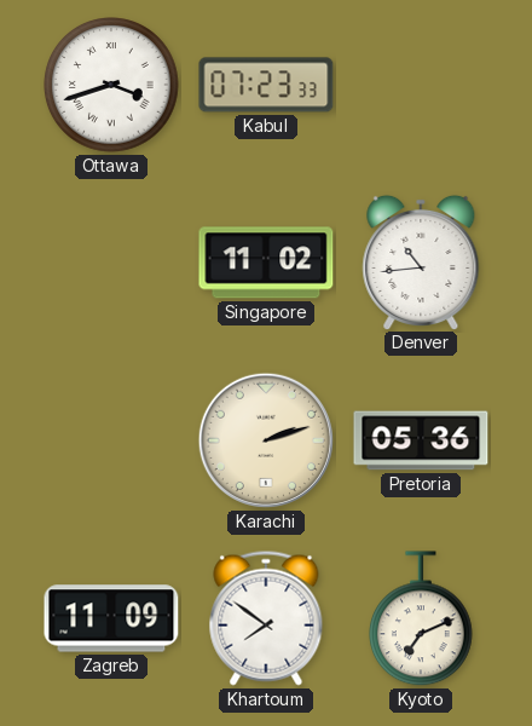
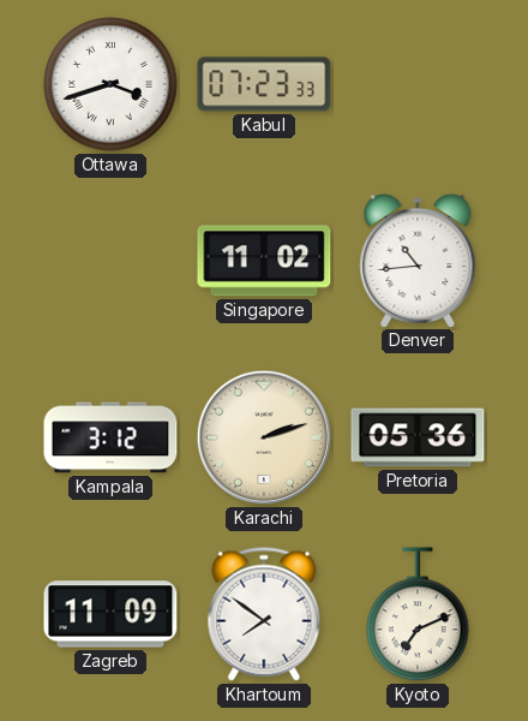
Kampala: none -> 3:12 (110, 437)
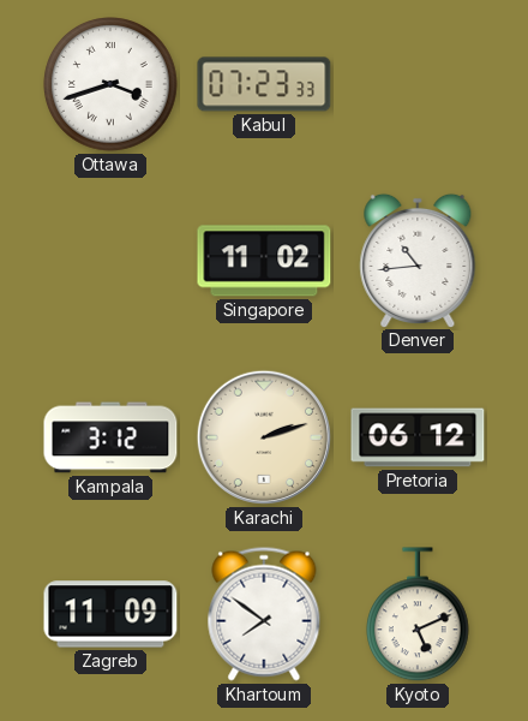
Pretoria: 05:36 -> 06:12 (418, 437)
Kyoto: 7:11 -> 5:11 (419, 615)
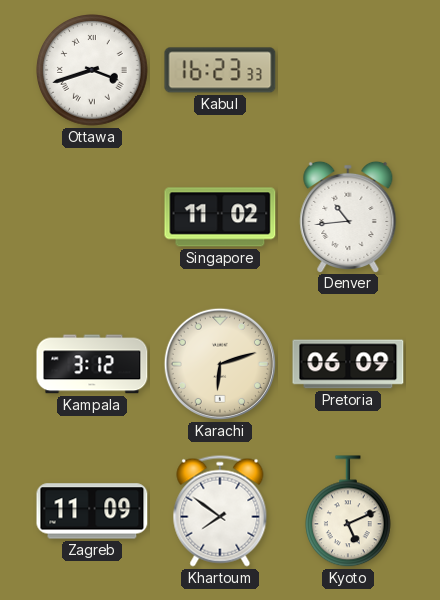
Kabul: 07:23 -> 16:23 (220, 70)
Karachi: 2:12 -> 6:12 (220, 364)
Pretoria: 06:12 -> 06:09 (348, 364)
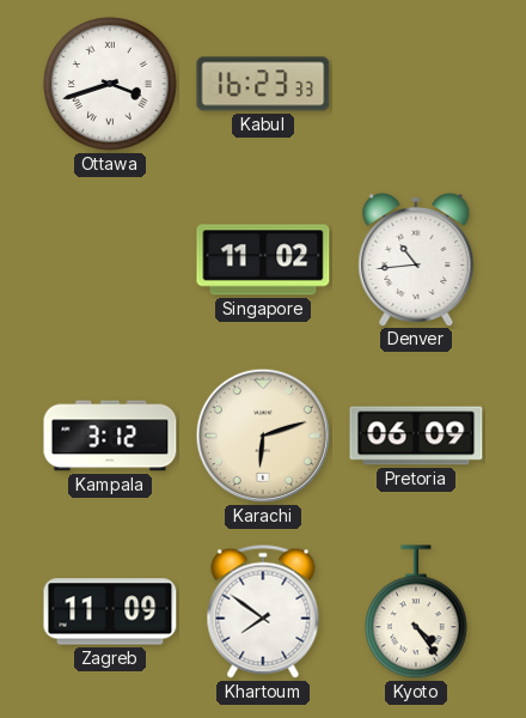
Kyoto: 5:11 -> 4:24 (417, 613)
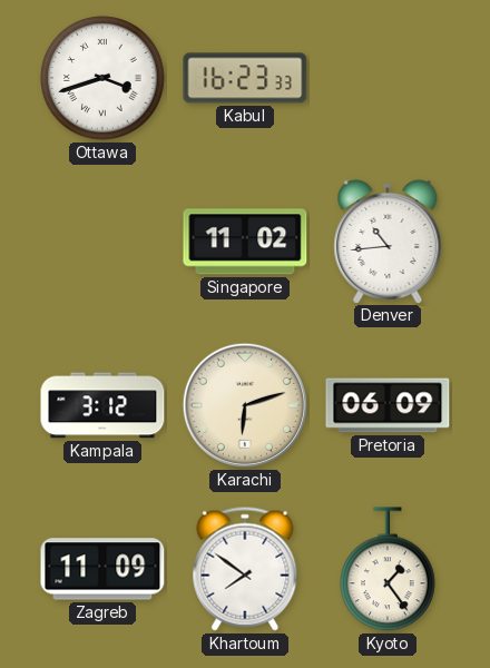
Kyoto: 4:24 -> 1:24 (389, 570)
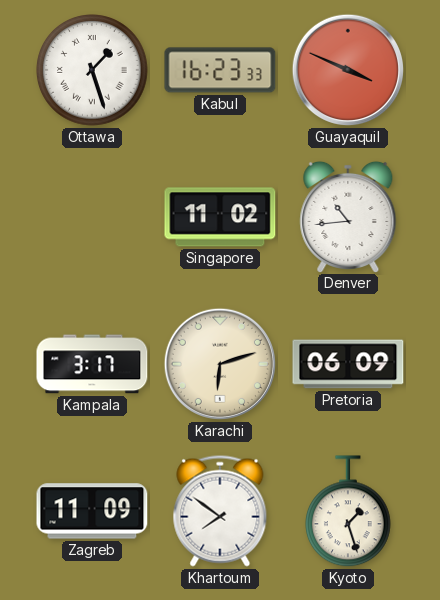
Ottawa: 3:42 -> 1:27 (92, 70)
Guayaquil: none -> 3:49 (348, 70)
Kampala: 3:12 -> 3:17 (92, 364)
Kyoto: 1:24 -> 1:27 (349, 512)
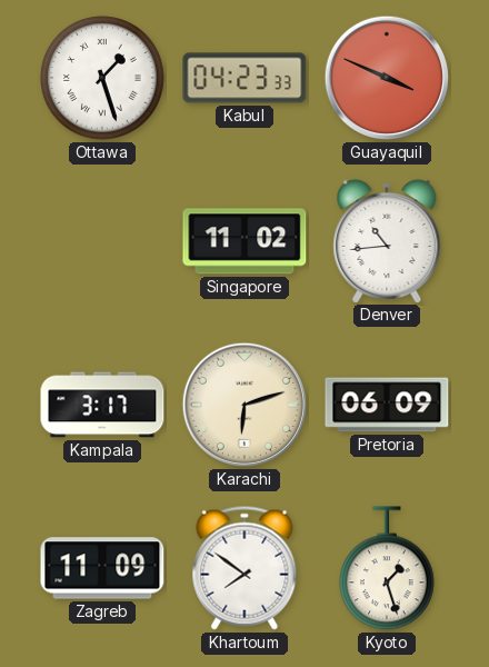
Kabul: 16:23 -> 04:23 (244, 78)
